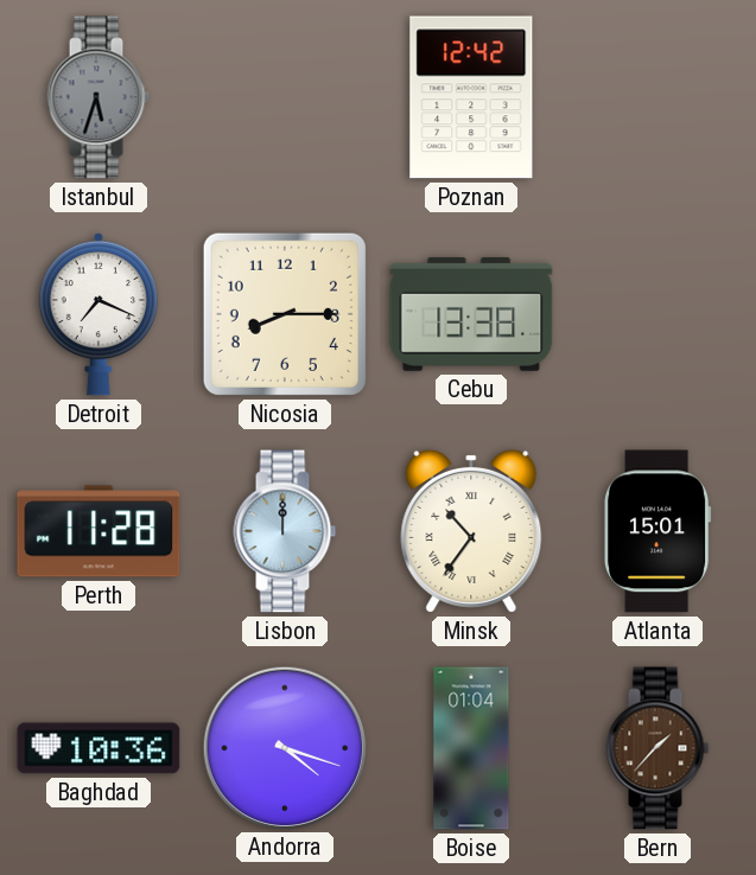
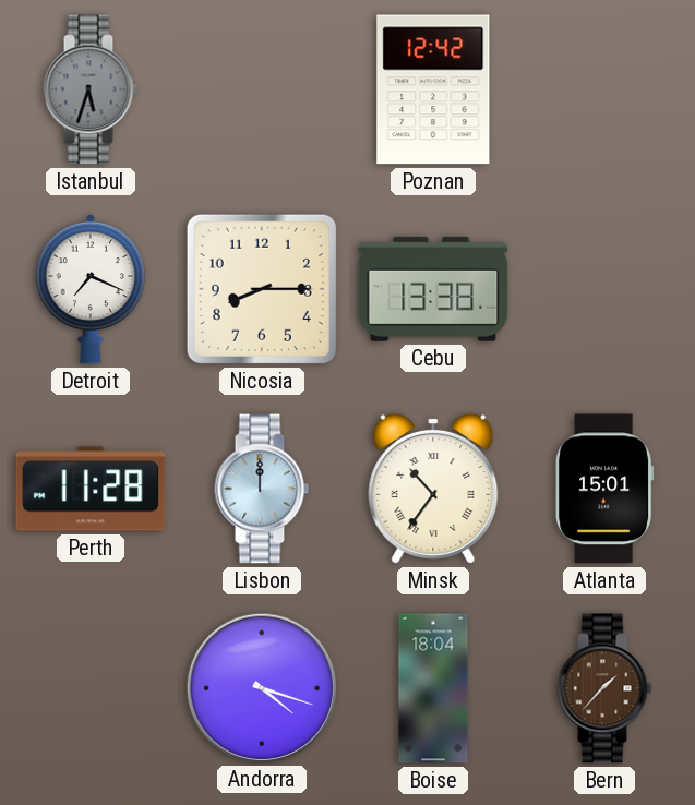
Baghdad: 10:36 -> none (99, 748)
Boise: 01:04 -> 18:04 (433, 688)
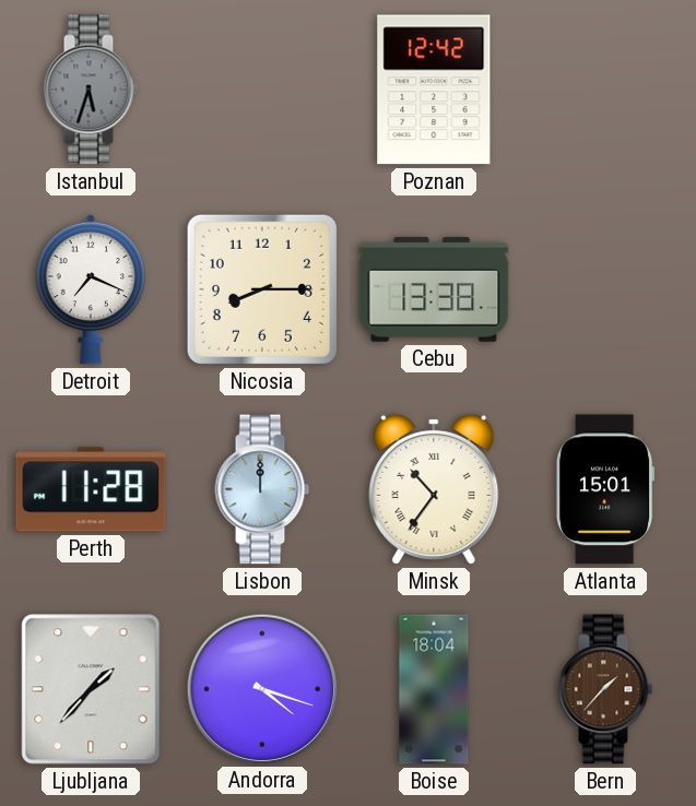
Ljubljana: none -> 1:37 (91, 689)
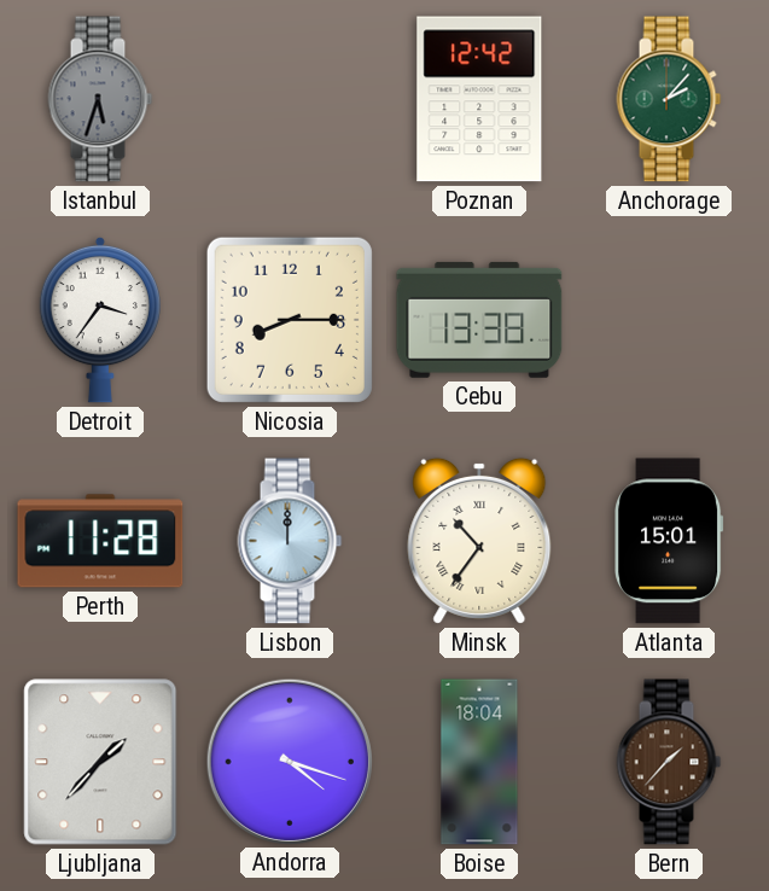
Anchorage: none -> 2:07 (669, 99)
Detroit: 7:19 -> 3:36 (100, 320)
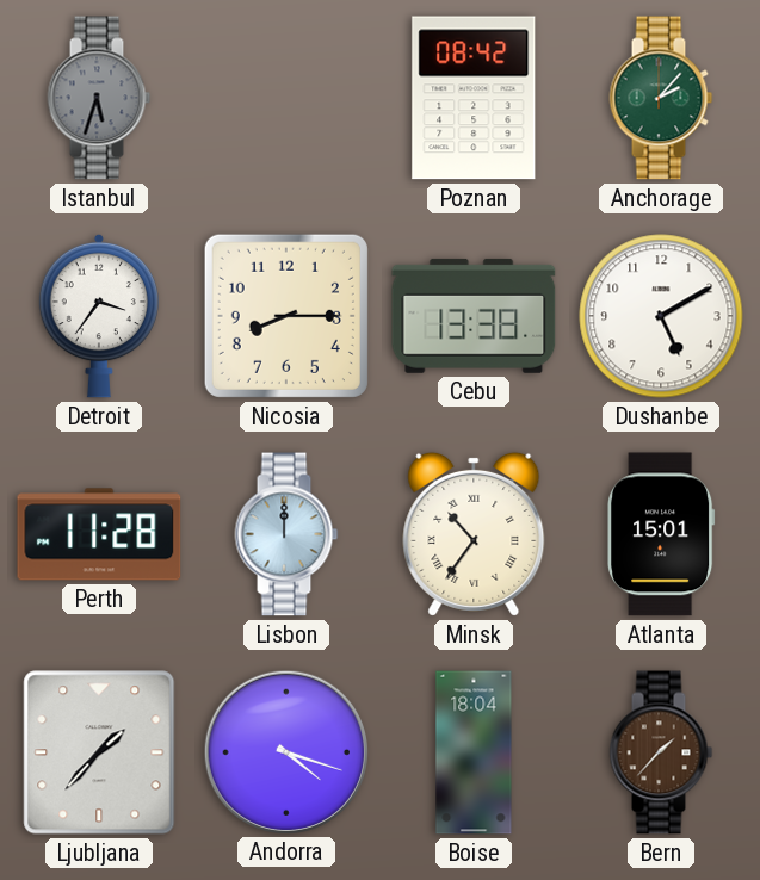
Poznan: 12:42 -> 08:42 (474, 98)
Dushanbe: none -> 5:10 (661, 316)
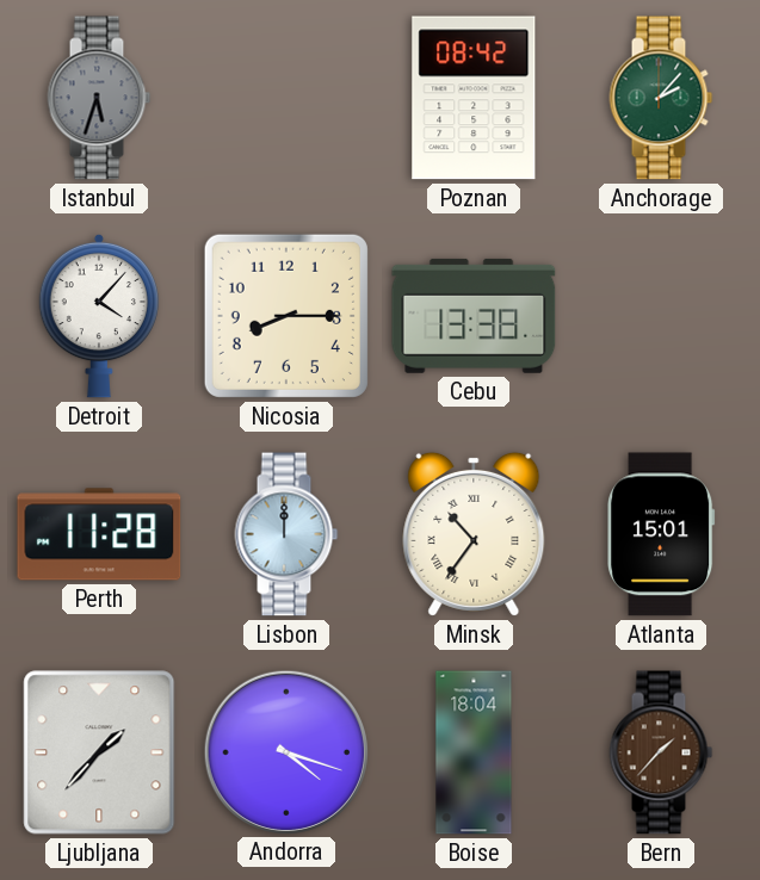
Detroit: 3:36 -> 4:07 (99, 316)
Dushanbe: 5:10 -> none (661, 316)
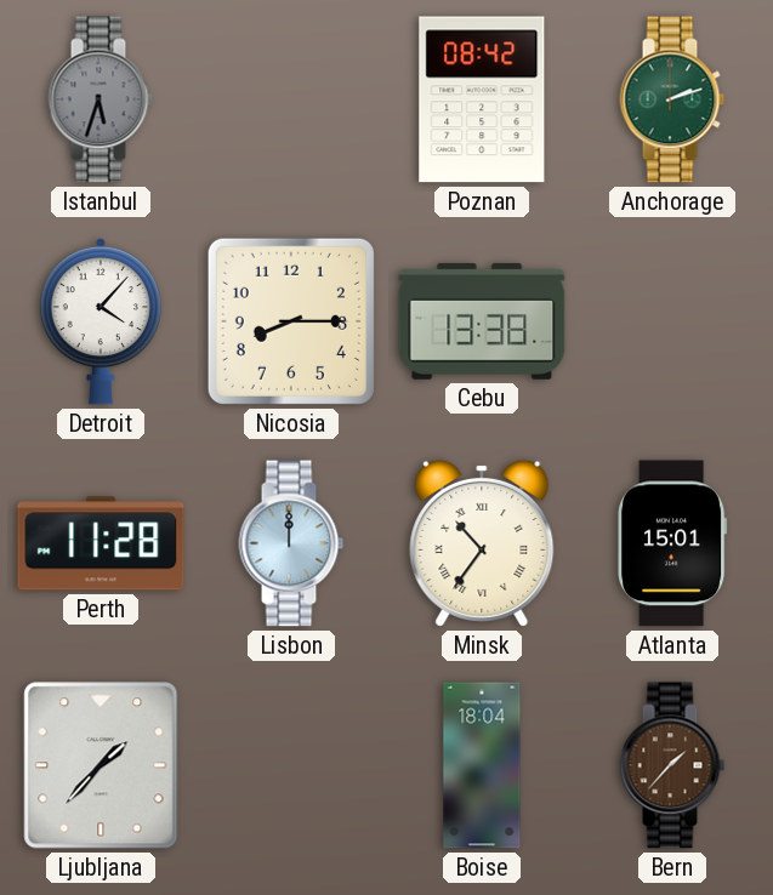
Anchorage: 2:07 -> 2:12 (672, 99)
Andorra: 4:18 -> none (285, 751)
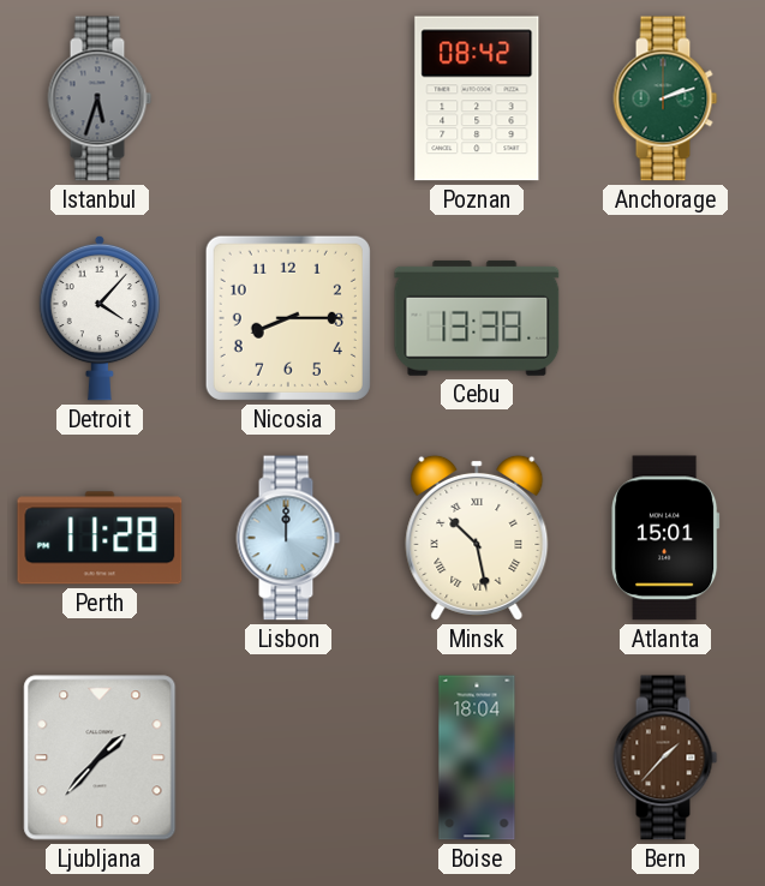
Minsk: 10:36 -> 10:28 (477, 538)
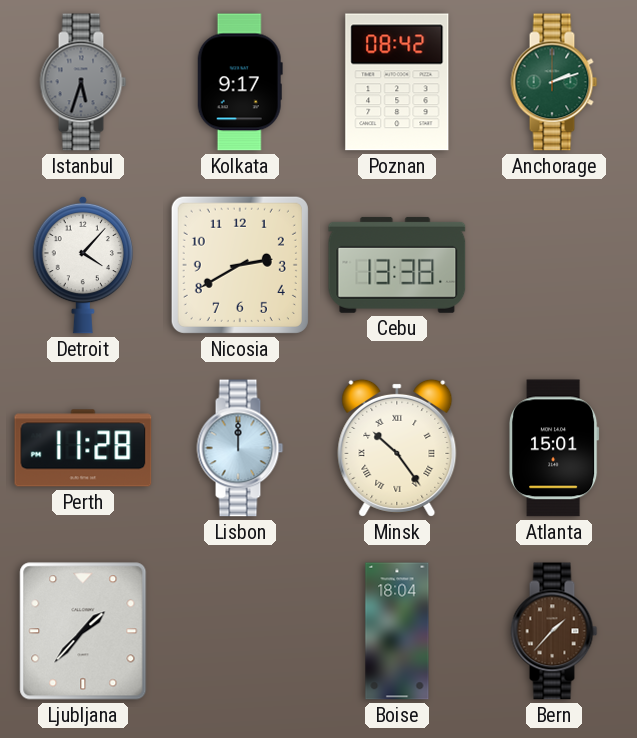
Kolkata: none -> 9:17 (240, 82)
Nicosia: 8:15 -> 2:40 (240, 265)
Minsk: 10:28 -> 10:24 (397, 448)
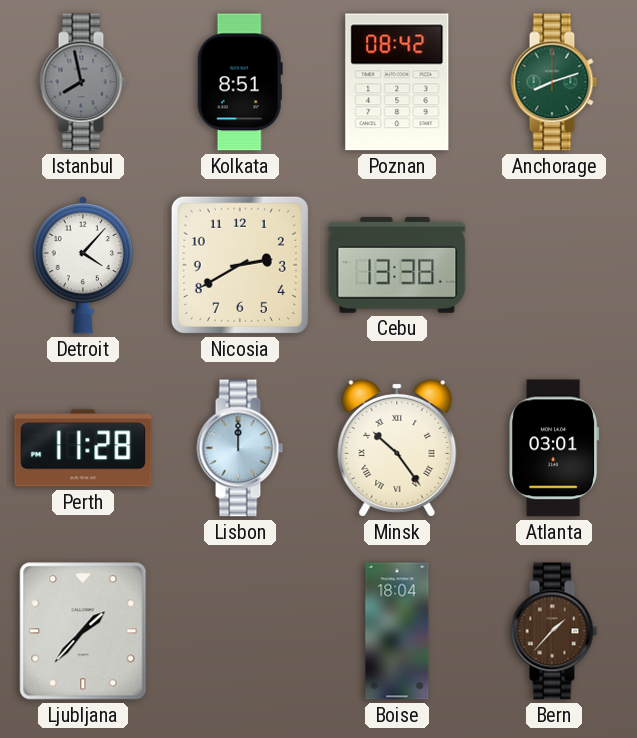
Istanbul: 5:33 -> 7:58 (83, 82)
Kolkata: 9:17 -> 8:51 (240, 82)
Anchorage: 2:12 -> 8:12 (554, 82)
Atlanta: 15:01 -> 03:01 (555, 448)
